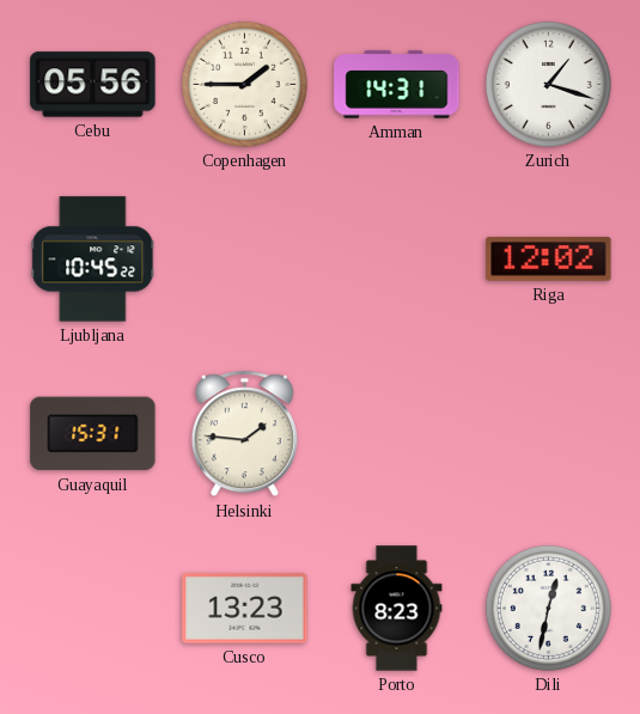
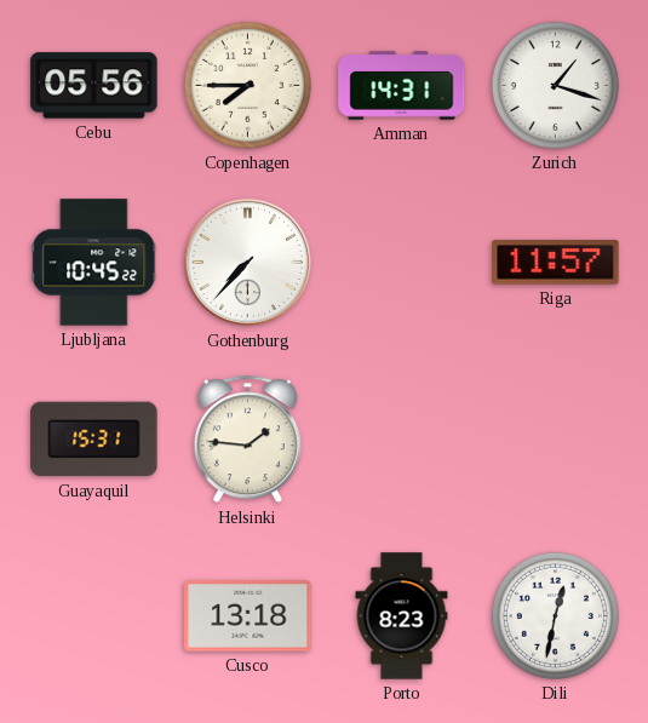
Copenhagen: 1:45 -> 7:45 (247, 85)
Gothenburg: none -> 7:37 (248, 263)
Riga: 12:02 -> 11:57 (556, 263)
Cusco: 13:23 -> 13:18 (248, 616)
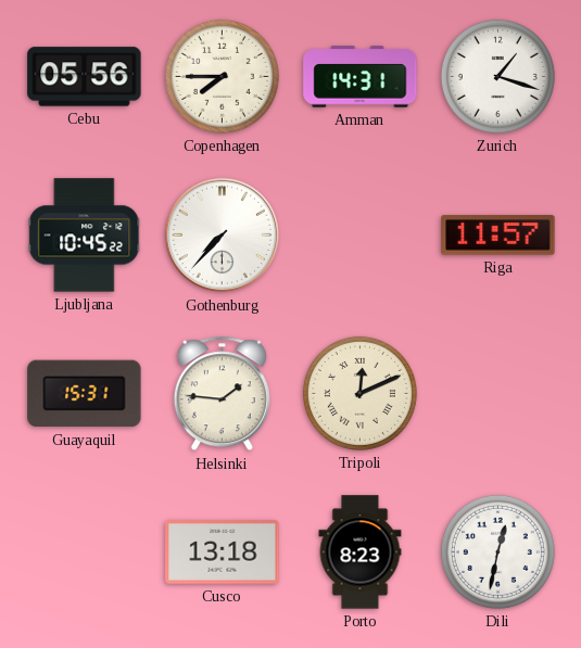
Tripoli: none -> 12:11 (359, 393)
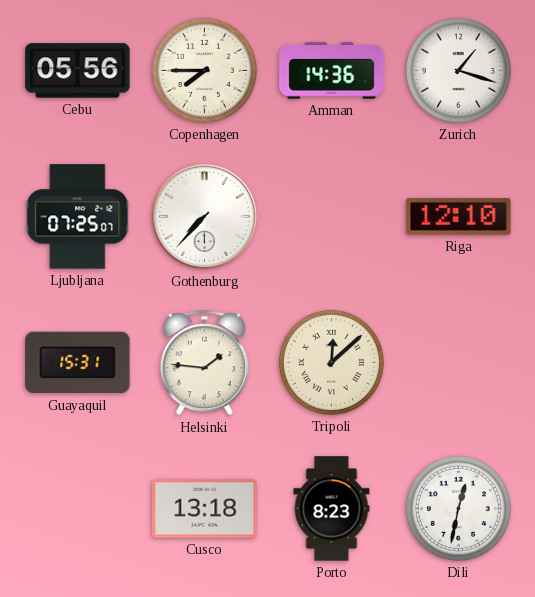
Amman: 14:31 -> 14:36 (332, 71)
Ljubljana: 10:45 -> 07:25 (78, 217)
Riga: 11:57 -> 12:10 (459, 217)
Tripoli: 12:11 -> 12:08 (331, 362)
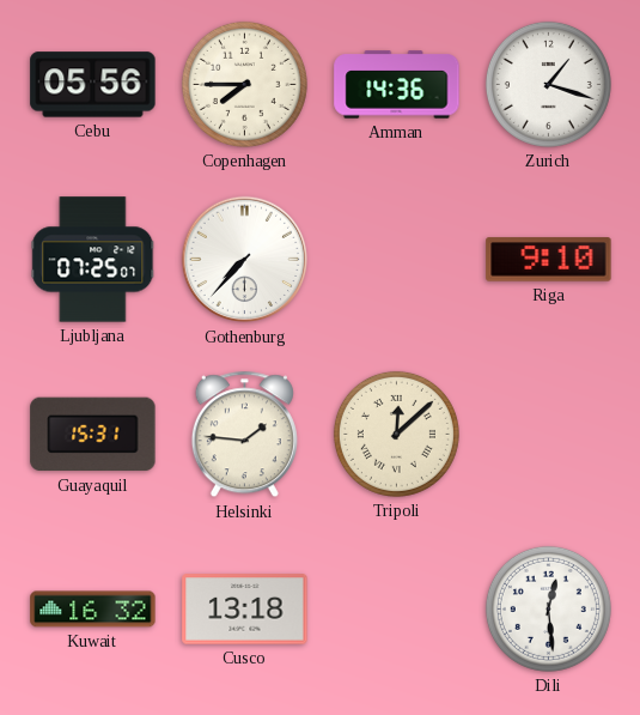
Riga: 12:10 -> 9:10 (549, 260)
Kuwait: none -> 16:32 (93, 610)
Porto: 8:23 -> none (332, 509)
Dili: 12:32 -> 12:29 (548, 608)
